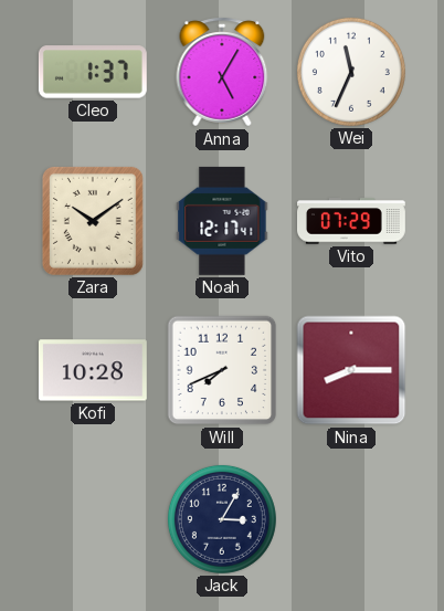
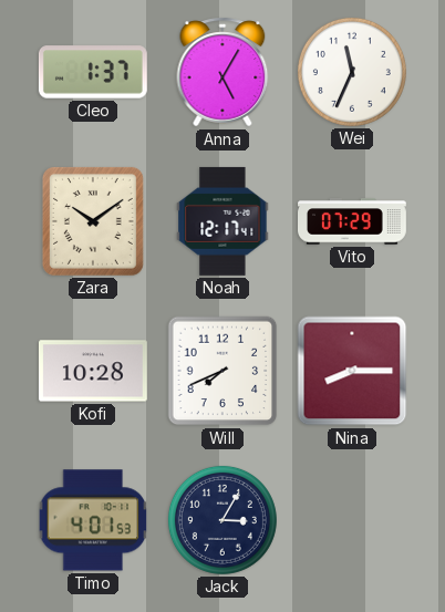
Timo: none -> 4:01 (93, 520)
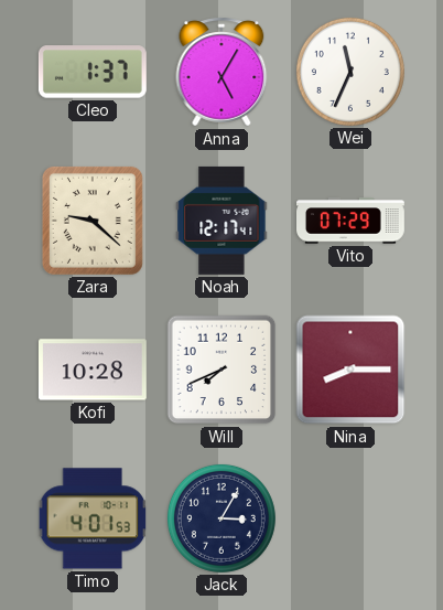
Zara: 10:09 -> 9:22 (93, 221)
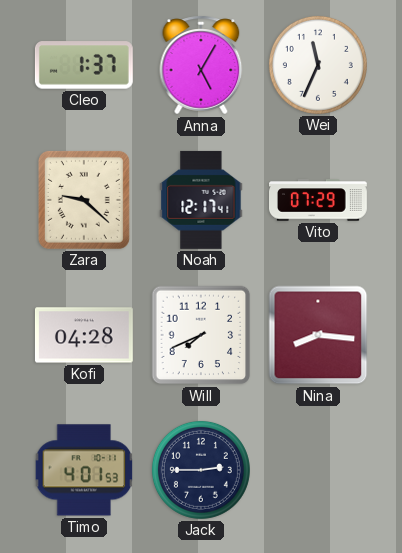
Kofi: 10:28 -> 04:28 (84, 335)
Nina: 8:15 -> 8:16 (318, 335)
Jack: 3:05 -> 2:45 (201, 470)
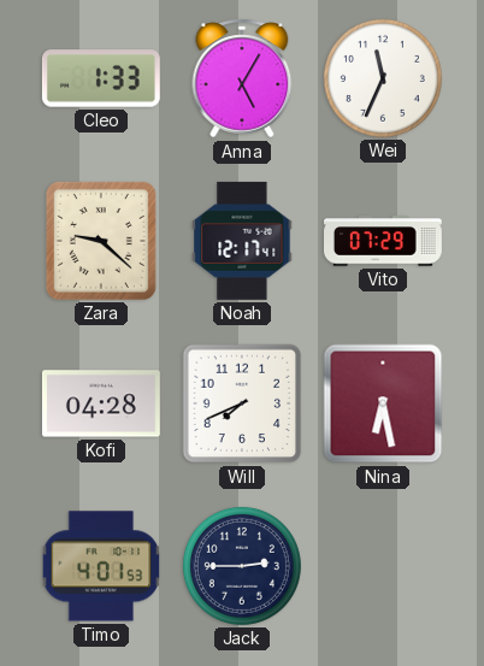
Cleo: 1:37 -> 1:33 (101, 78)
Nina: 8:16 -> 6:28 (383, 403)
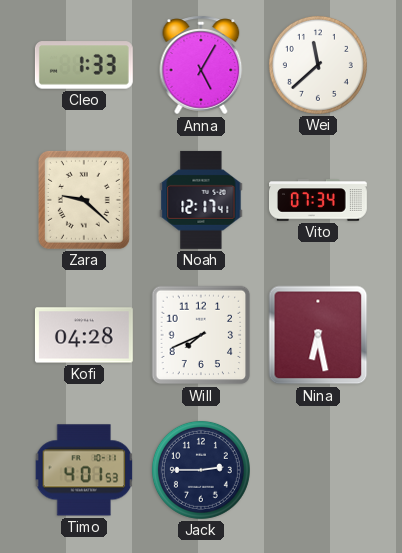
Wei: 11:34 -> 11:38 (318, 65)
Vito: 07:29 -> 07:34 (319, 200)
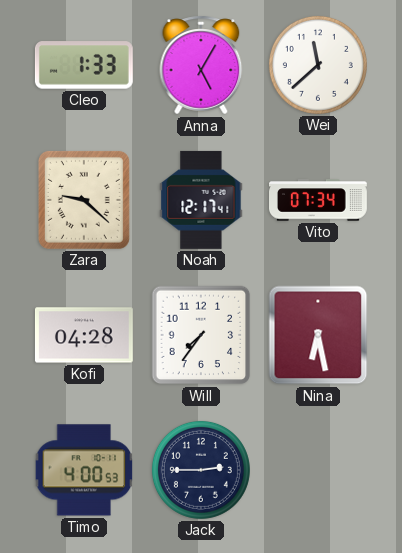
Will: 7:41 -> 7:36 (201, 335)
Timo: 4:01 -> 4:00 (84, 470)
